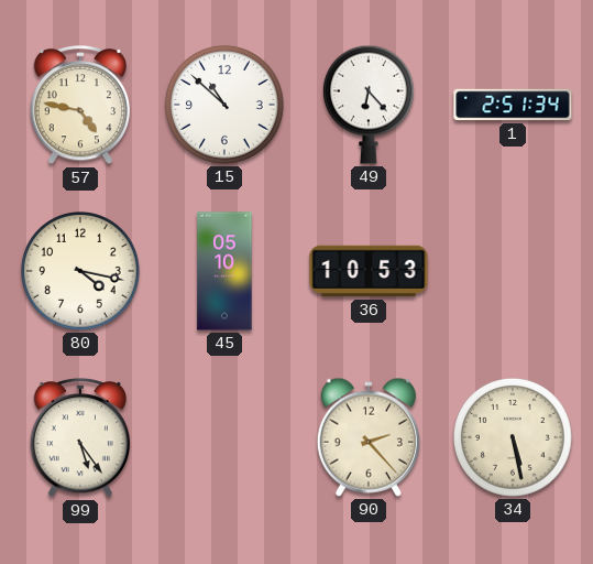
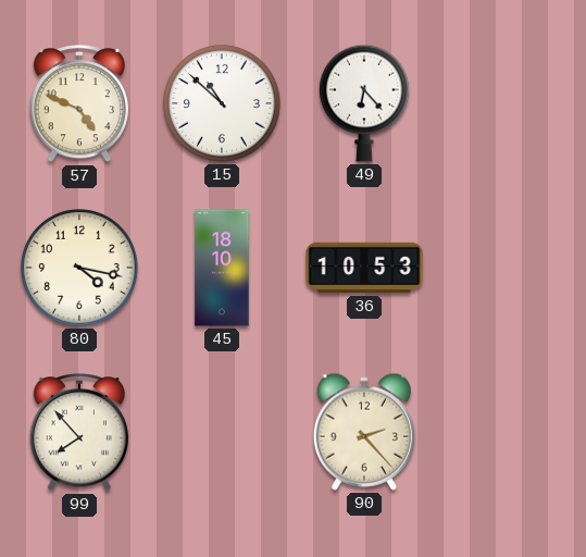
57: 4:47 -> 4:49 (79, 104)
1: 2:51 -> none (513, 105)
45: 05:10 -> 18:10 (222, 268)
99: 5:24 -> 7:53 (79, 433)
34: 5:28 -> none (514, 438)
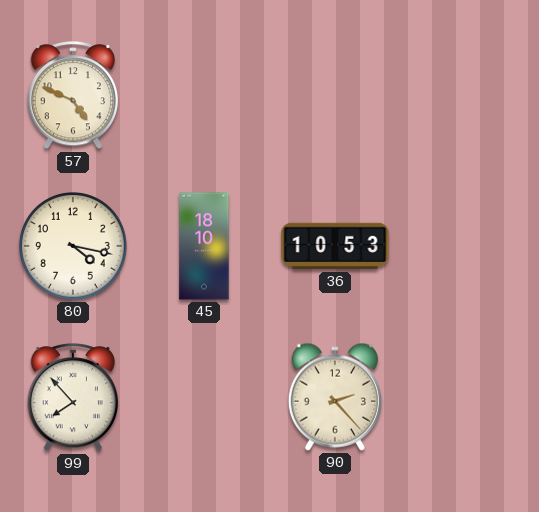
15: 10:52 -> none (223, 104)
49: 6:23 -> none (364, 103)
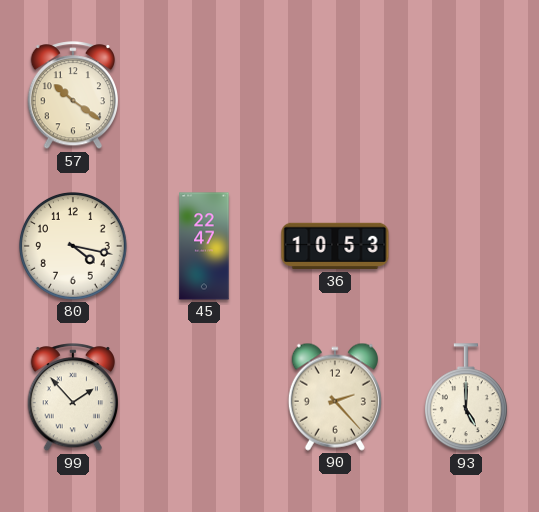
57: 4:49 -> 10:21 (73, 96)
45: 18:10 -> 22:47 (204, 246)
99: 7:53 -> 1:53 (73, 398)
93: none -> 5:00 (466, 398)
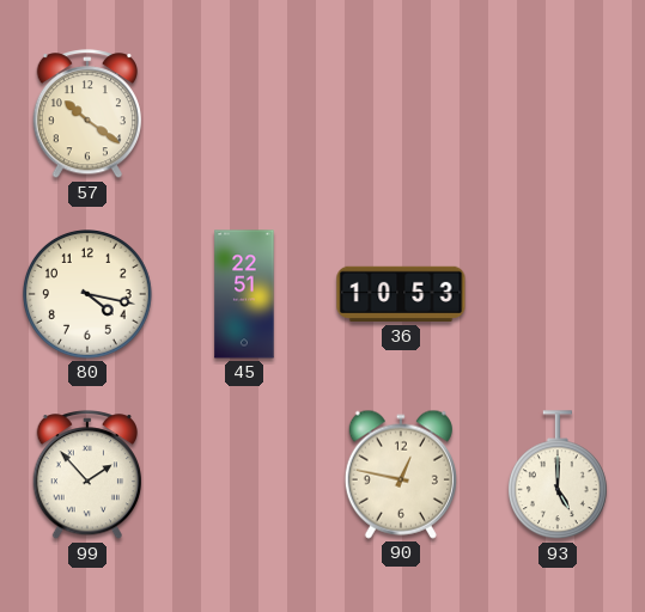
45: 22:47 -> 22:51 (244, 294)
90: 2:23 -> 12:47 (401, 475)
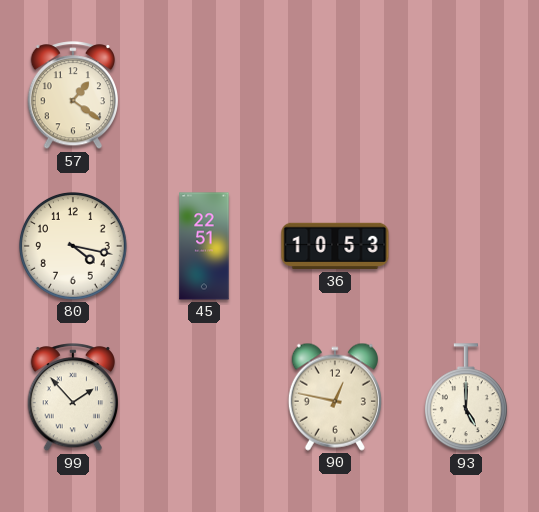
57: 10:21 -> 1:21 (73, 96)
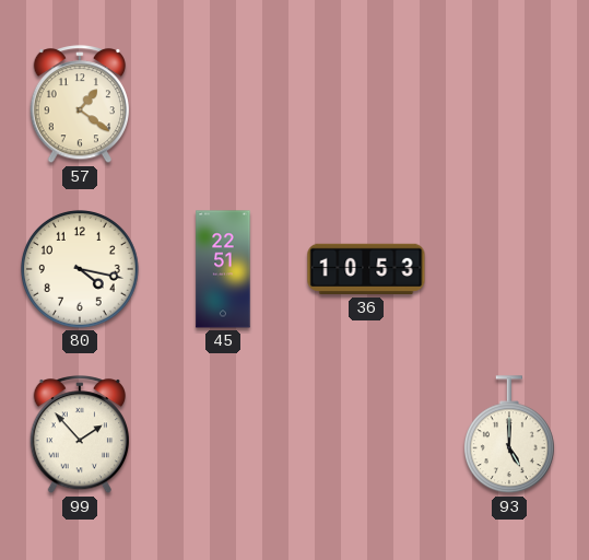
90: 12:47 -> none (335, 397)
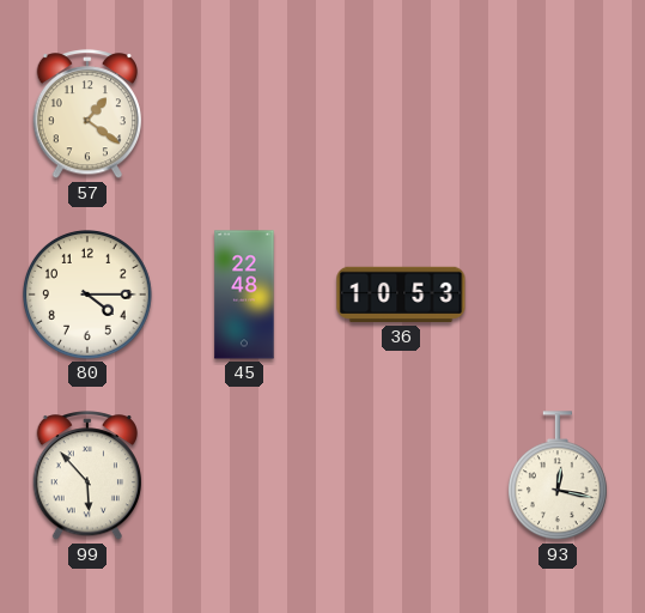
80: 4:17 -> 4:15 (89, 296)
45: 22:51 -> 22:48 (244, 295)
99: 1:53 -> 5:53 (87, 477)
93: 5:00 -> 12:17 (558, 477)
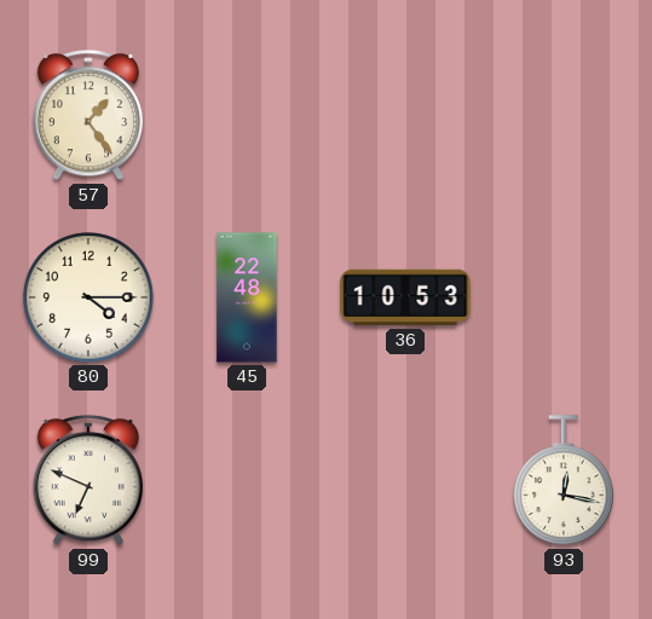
57: 1:21 -> 1:24 (88, 116)
99: 5:53 -> 6:49 (88, 481)
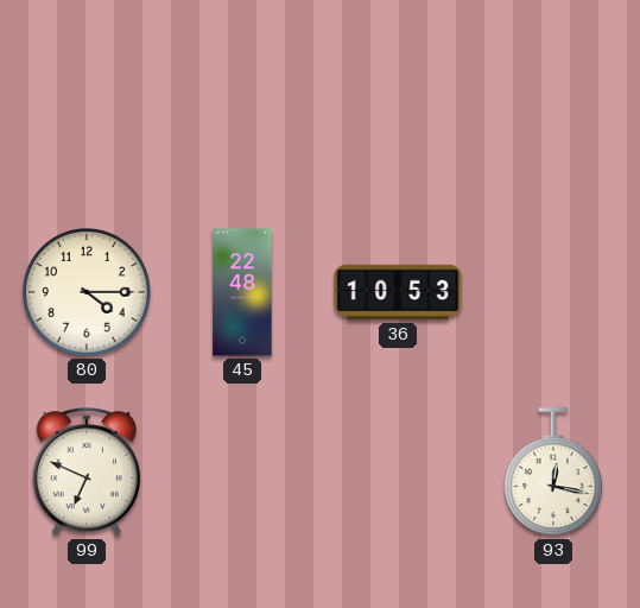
57: 1:24 -> none (88, 116)
